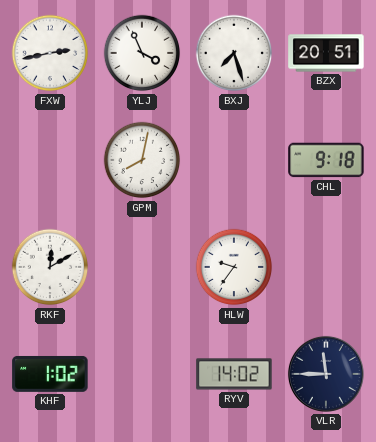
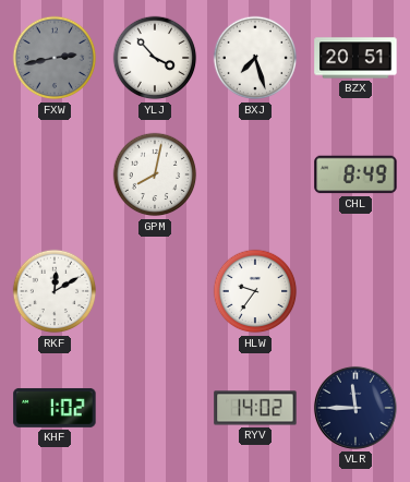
FXW dial: white -> grey (55, 58)
YLJ: 3:56 -> 3:53 (155, 58)
CHL: 9:18 -> 8:49 (355, 174)
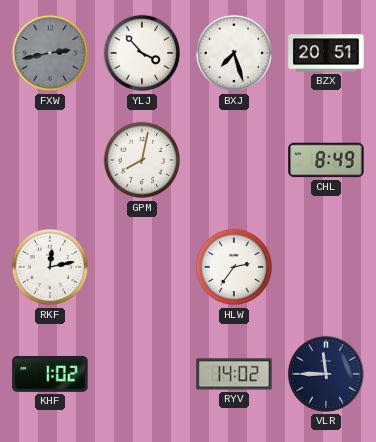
RKF: 12:10 -> 12:13 (50, 267)
HLW: 9:36 -> 2:36 (234, 267)
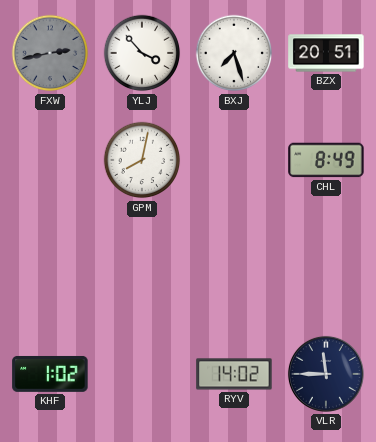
RKF: 12:13 -> none (50, 267)
HLW: 2:36 -> none (234, 267)
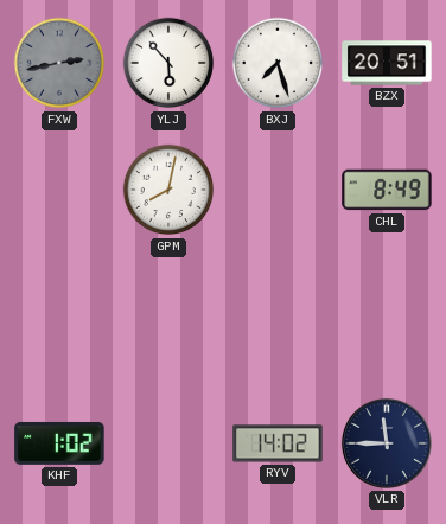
YLJ: 3:53 -> 5:53 (168, 63)
